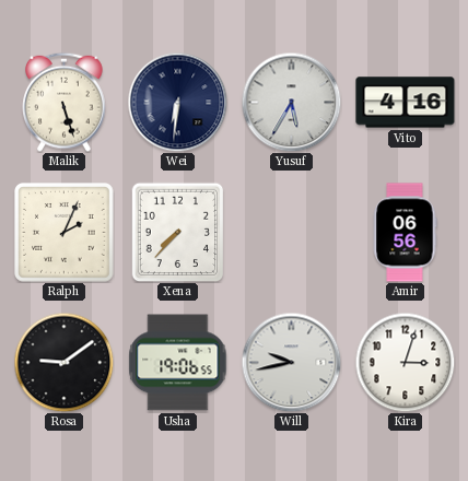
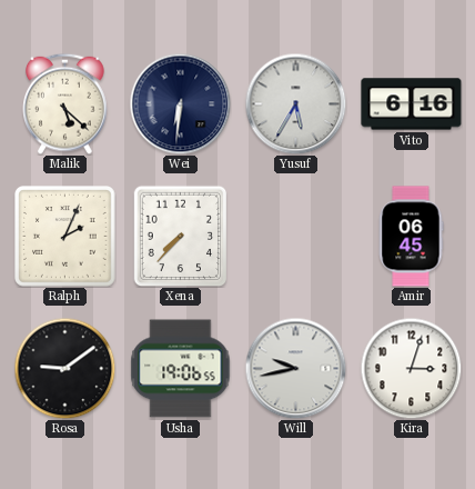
Malik: 5:27 -> 5:22 (65, 103)
Vito: 4:16 -> 6:16 (412, 104)
Amir: 06:56 -> 06:45 (411, 237)
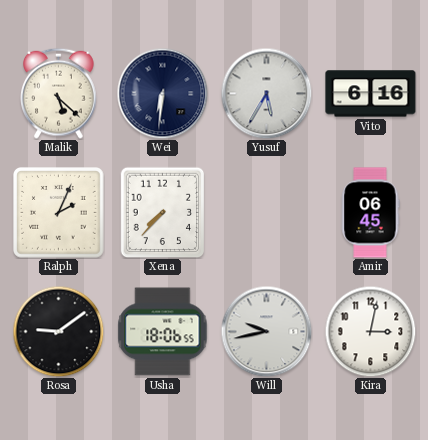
Usha: 19:06 -> 18:06 (163, 332)
Kira: 3:03 -> 3:02 (370, 331)
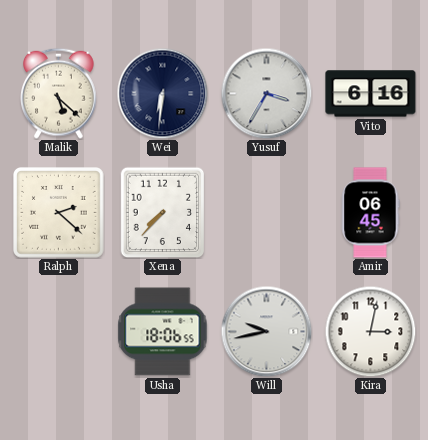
Yusuf: 5:35 -> 3:35 (266, 93)
Ralph: 2:04 -> 2:22 (59, 213)
Rosa: 9:09 -> none (58, 331)
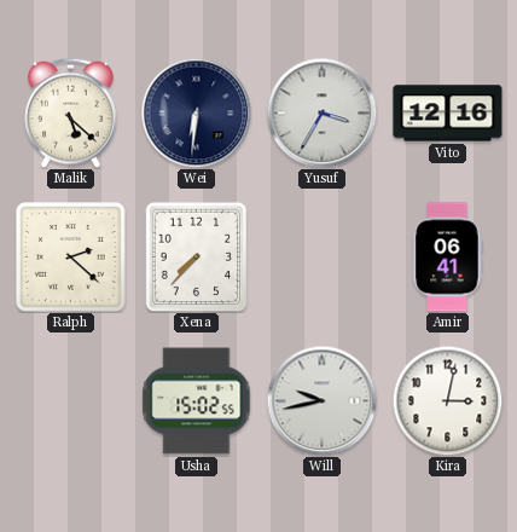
Vito: 6:16 -> 12:16 (448, 114)
Amir: 06:45 -> 06:41 (447, 258)
Usha: 18:06 -> 15:02 (197, 401)
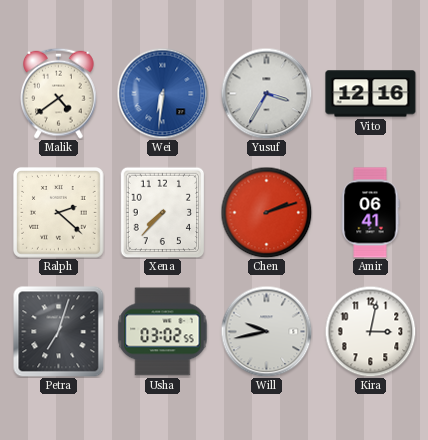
Malik: 5:22 -> 4:39 (59, 93)
Wei dial: navy -> blue (162, 93)
Chen: none -> 2:12 (266, 212)
Petra: none -> 7:03 (58, 331)
Usha: 15:02 -> 03:02 (163, 332)
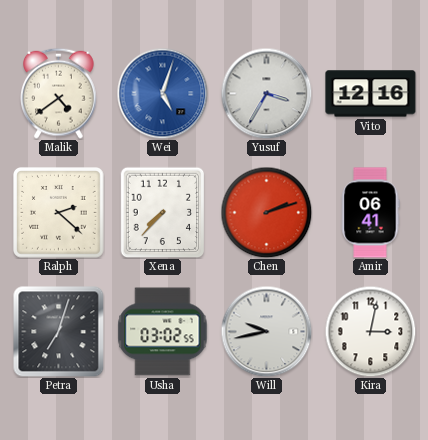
Wei: 6:31 -> 5:03 (162, 93)
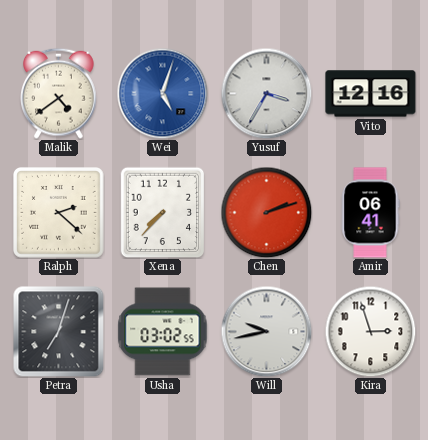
Kira: 3:02 -> 2:57 (370, 331)
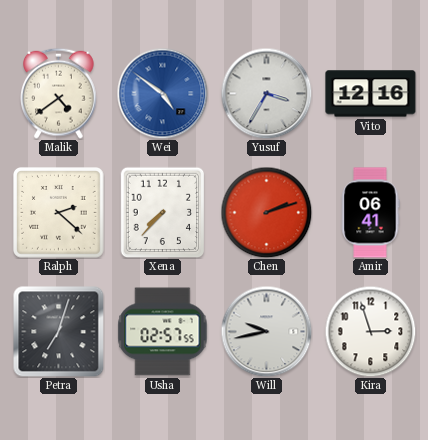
Wei: 5:03 -> 4:51 (162, 93)
Usha: 03:02 -> 02:57 (163, 332)
